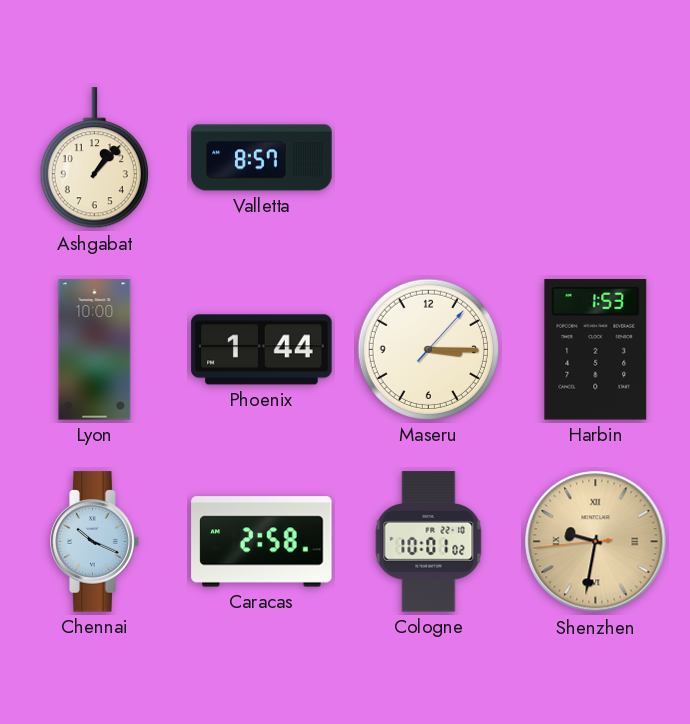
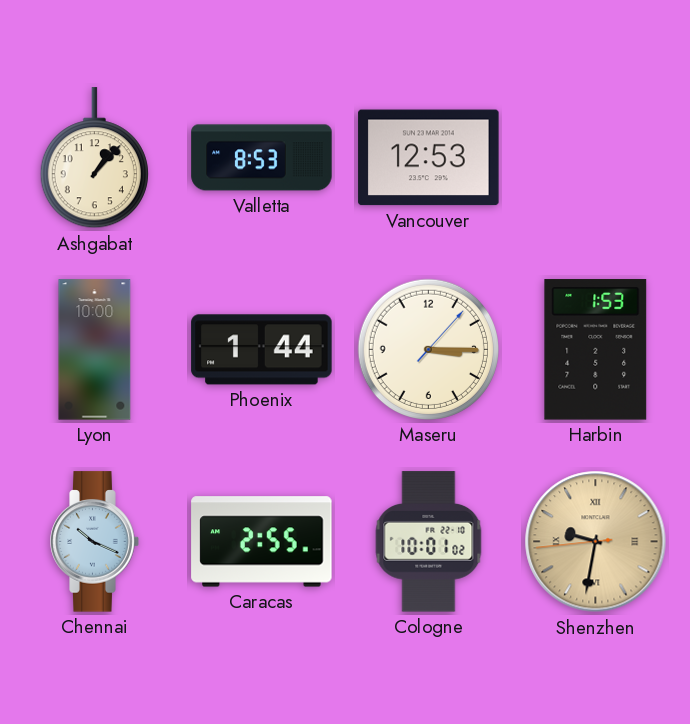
Valletta: 8:57 -> 8:53 (262, 158)
Vancouver: none -> 12:53 (429, 158)
Caracas: 2:58 -> 2:55 (262, 542)
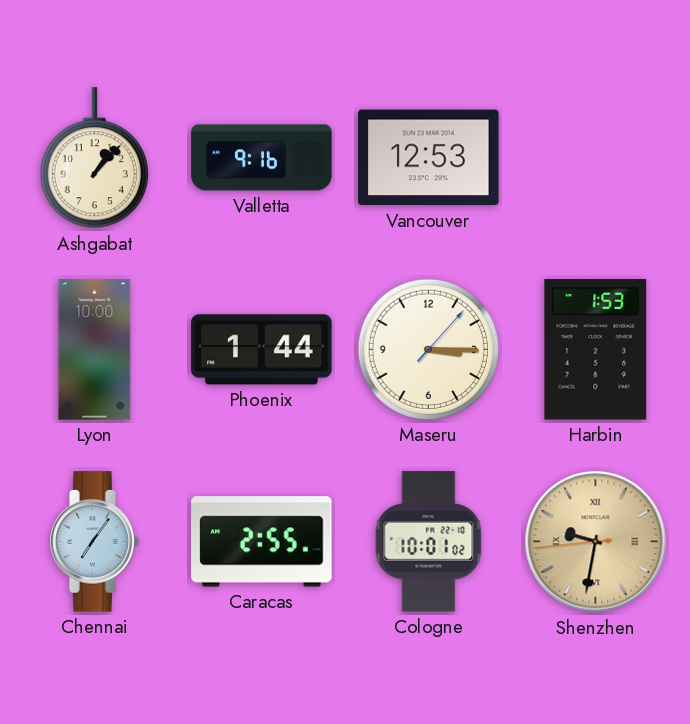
Valletta: 8:53 -> 9:16 (262, 158)
Chennai: 10:19 -> 7:06 (95, 542)
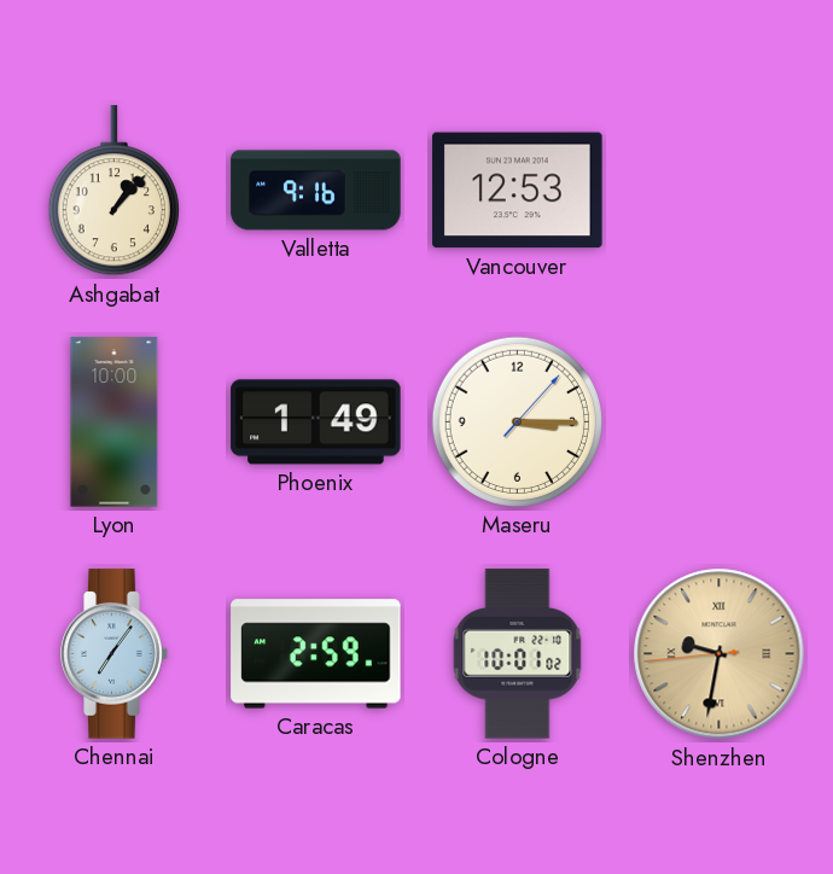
Phoenix: 1:44 -> 1:49 (316, 423)
Harbin: 1:53 -> none (596, 350)
Caracas: 2:55 -> 2:59 (316, 654)
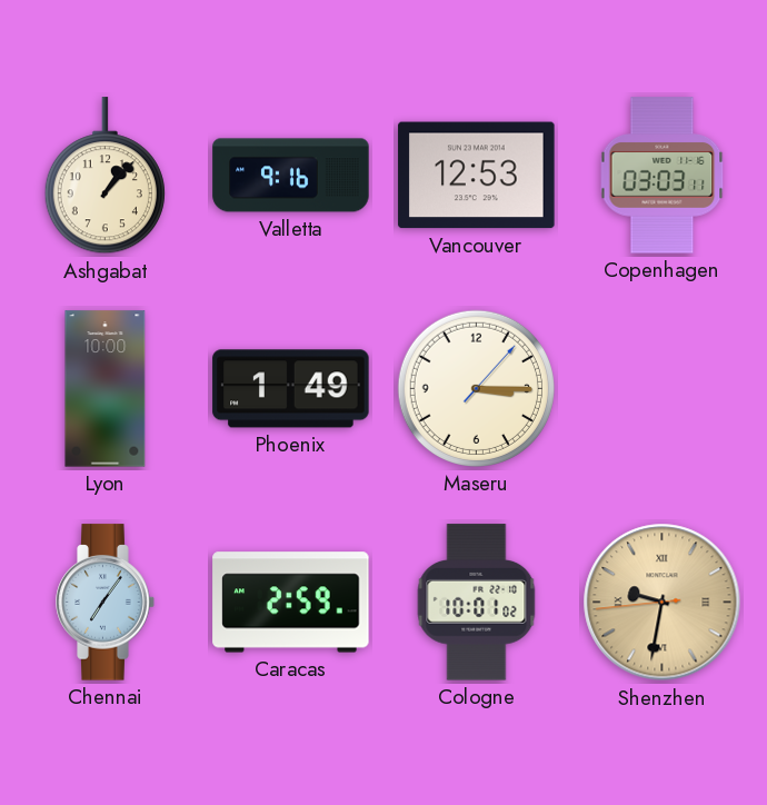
Copenhagen: none -> 03:03 (663, 176)
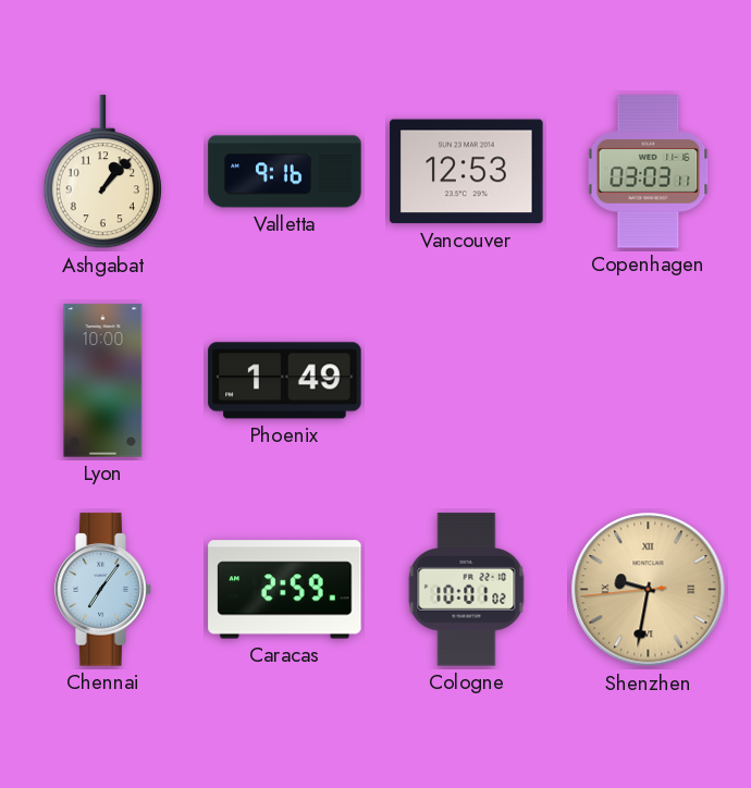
Maseru: 3:15 -> none (476, 388)
